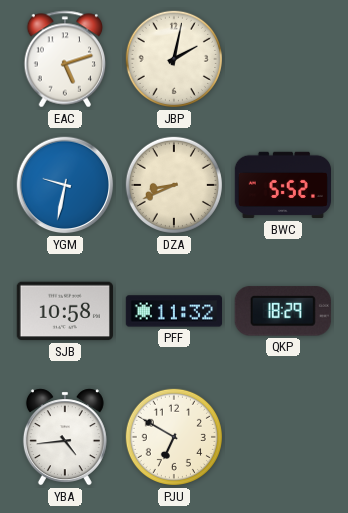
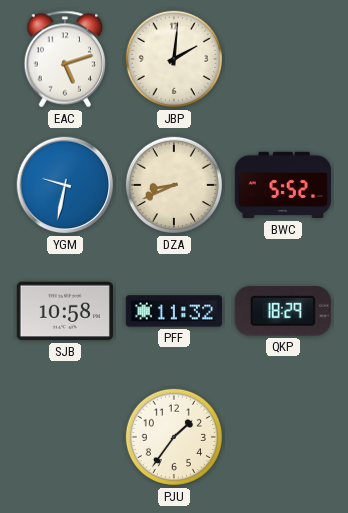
JBP: 2:02 -> 2:01 (174, 59)
YBA: 4:44 -> none (65, 437)
PJU: 6:50 -> 1:36 (174, 437)
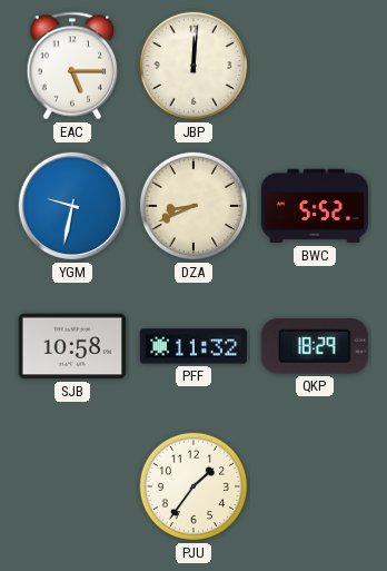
EAC: 5:12 -> 5:15 (72, 66)
JBP: 2:01 -> 12:01 (193, 66)
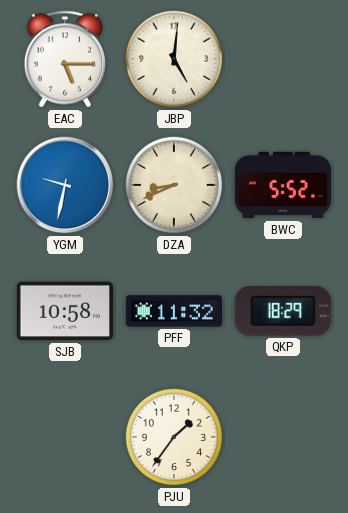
JBP: 12:01 -> 5:01 (174, 59)
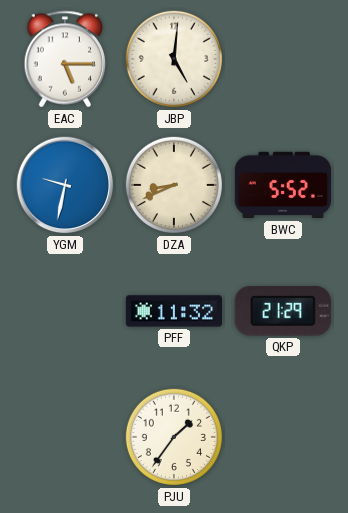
SJB: 10:58 -> none (65, 311)
QKP: 18:29 -> 21:29 (283, 311)
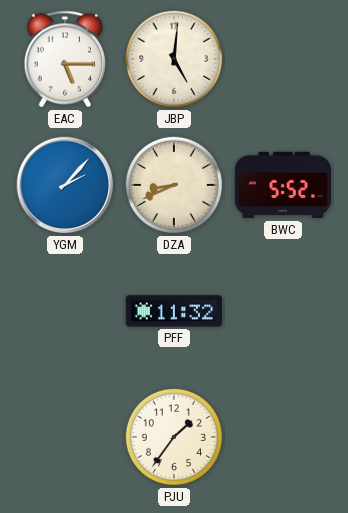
YGM: 9:32 -> 2:07 (65, 185)
QKP: 21:29 -> none (283, 311)
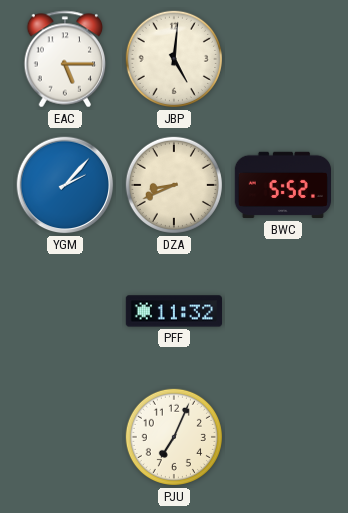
PJU: 1:36 -> 7:04 (174, 437)
